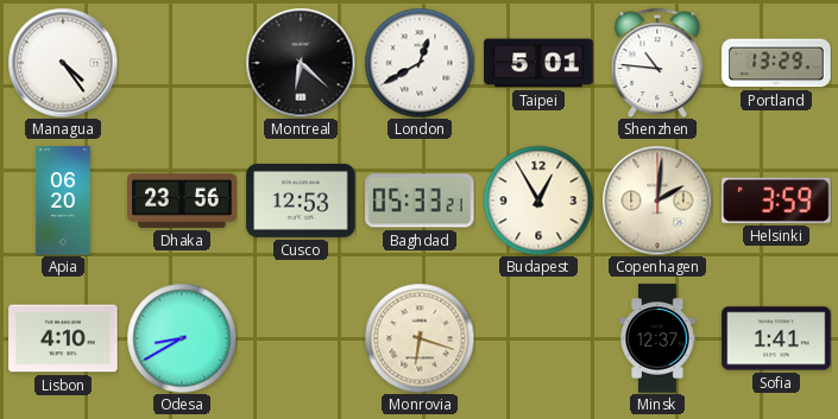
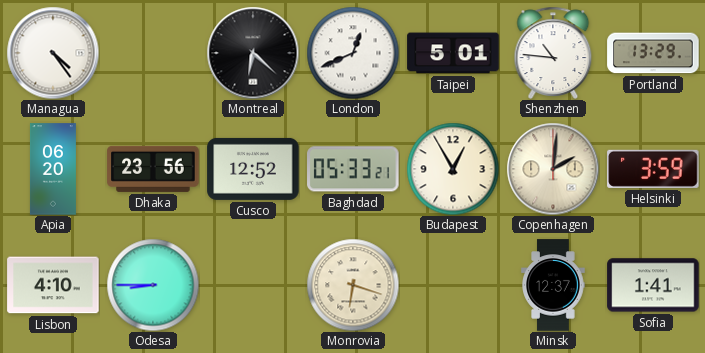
London: 12:40 -> 12:41 (353, 53)
Cusco: 12:53 -> 12:52 (253, 169)
Odesa: 8:40 -> 8:45 (153, 285)
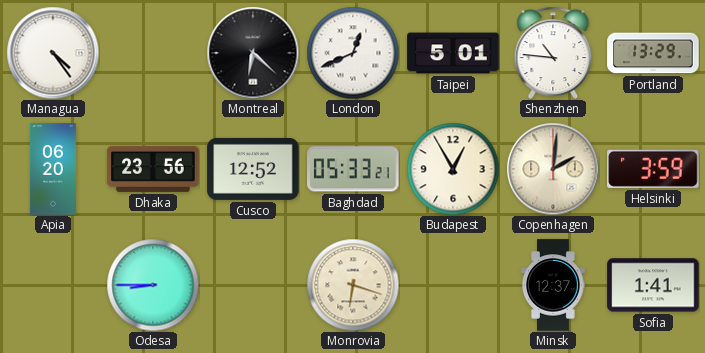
Lisbon: 4:10 -> none (53, 285)
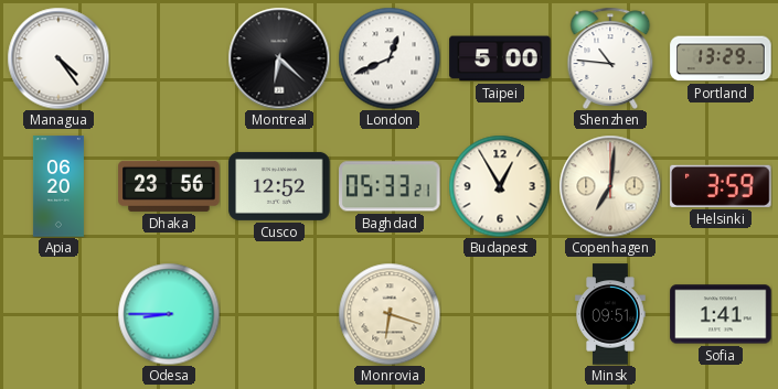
Taipei: 5:01 -> 5:00 (500, 58)
Copenhagen: 2:01 -> 7:01 (610, 186)
Minsk: 12:37 -> 09:51 (610, 314)
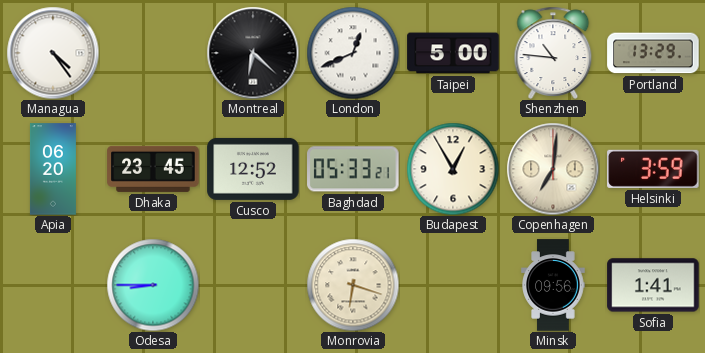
Dhaka: 23:56 -> 23:45 (153, 169)
Minsk: 09:51 -> 09:56 (553, 285)
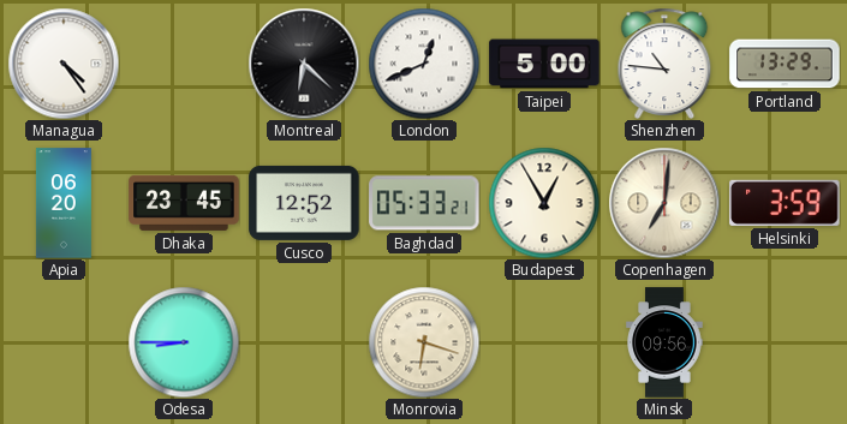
Sofia: 1:41 -> none (653, 285)
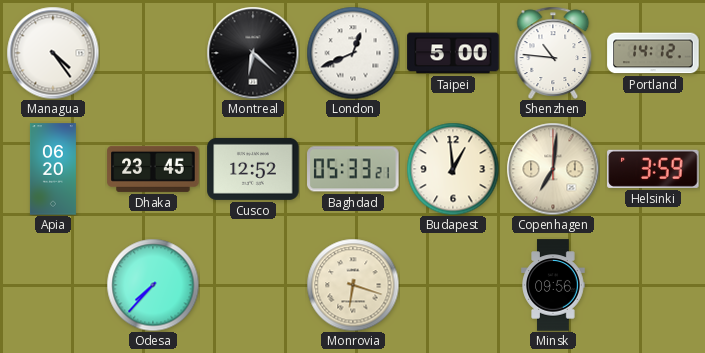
Portland: 13:29 -> 14:12 (653, 53)
Budapest: 12:55 -> 12:59 (453, 169)
Odesa: 8:45 -> 7:37 (153, 285)
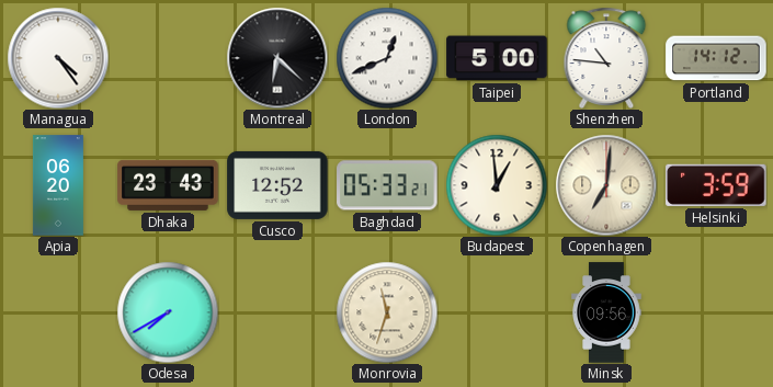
Dhaka: 23:45 -> 23:43 (168, 185)
Odesa: 7:37 -> 7:40 (168, 312)
Monrovia: 6:18 -> 11:33 (387, 312)
